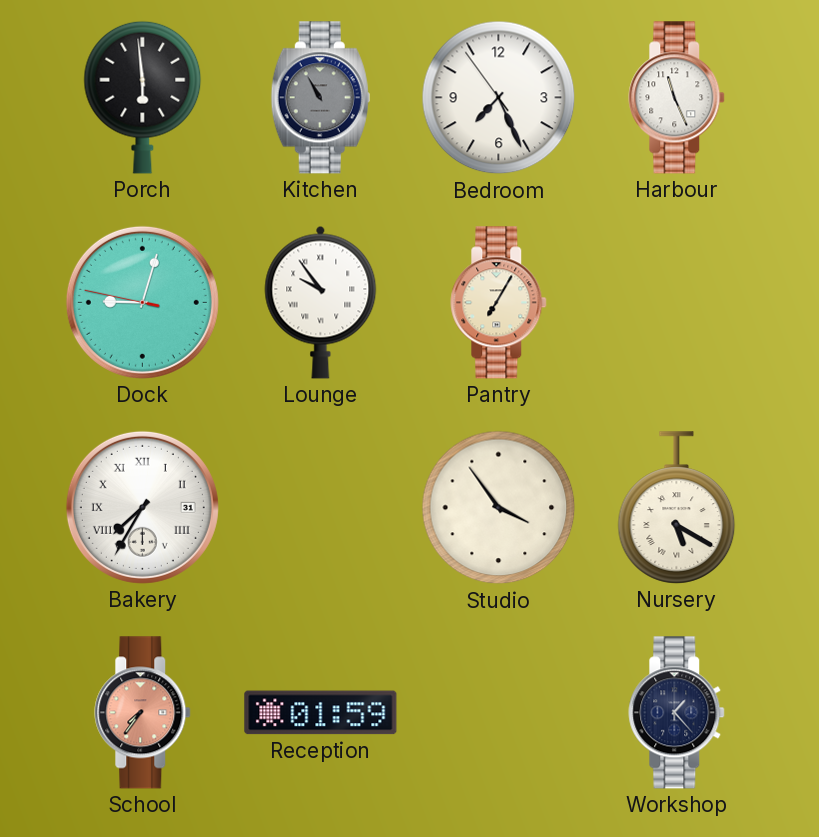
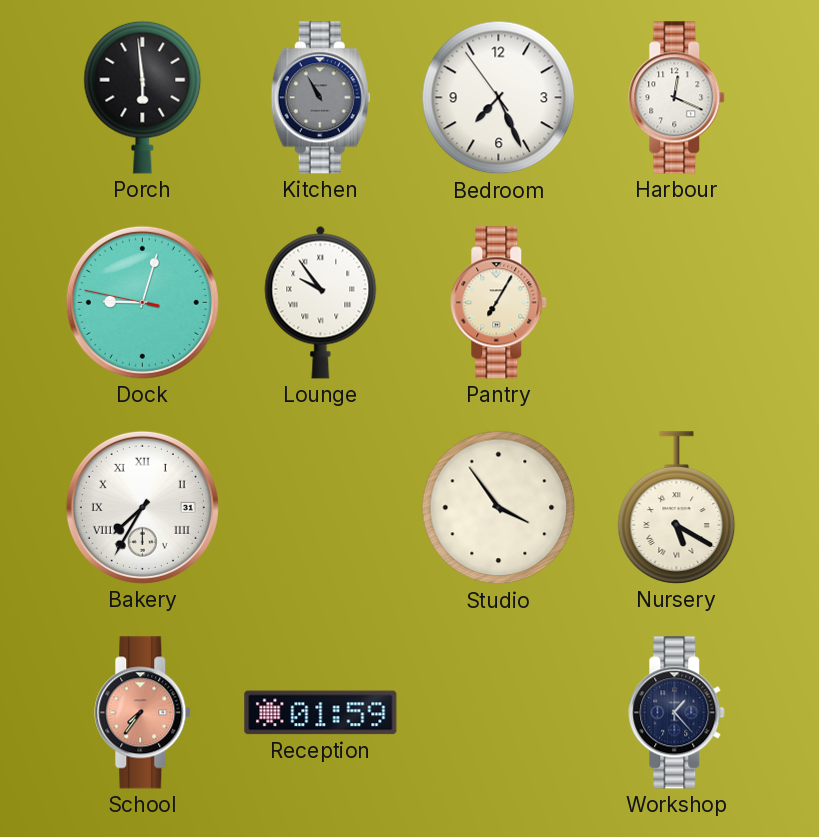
Harbour: 11:26 -> 12:19 (677, 98)
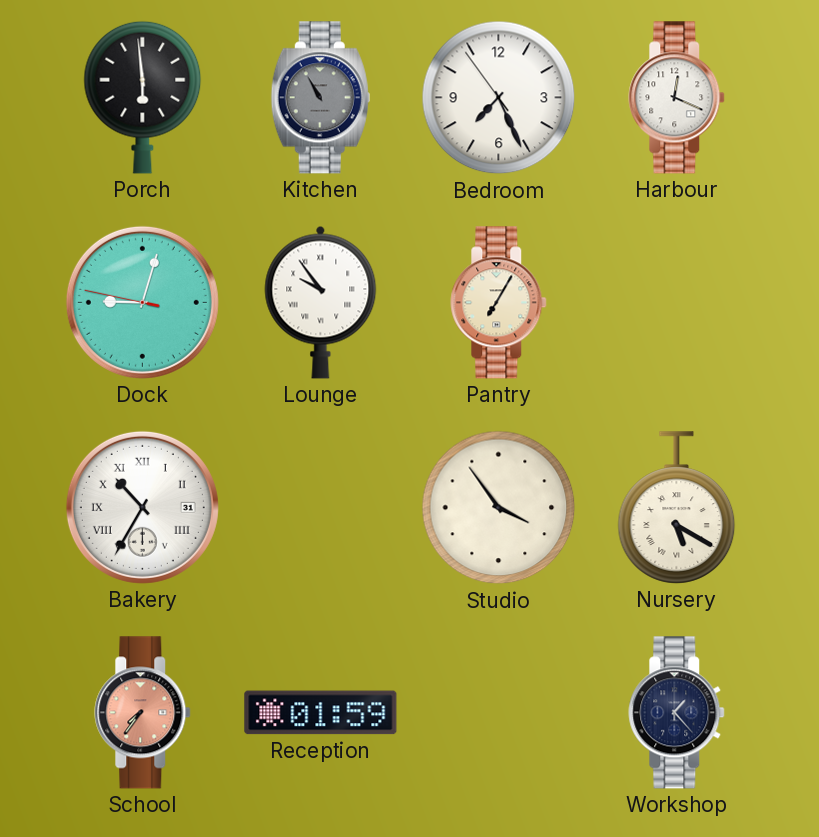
Bakery: 7:35 -> 10:35 (142, 507)
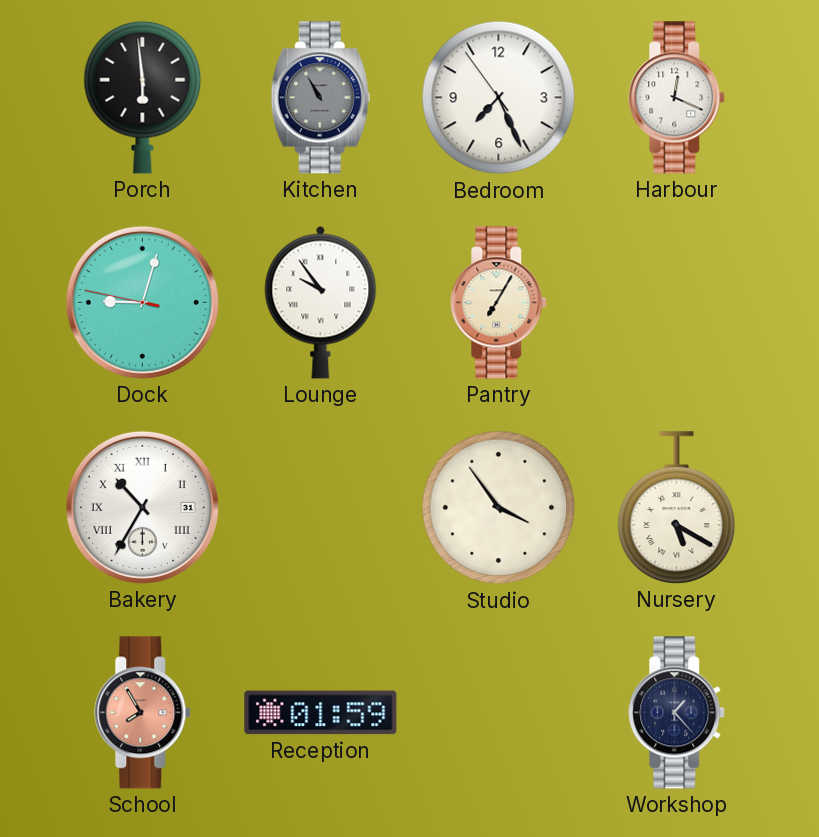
School: 7:36 -> 7:55 (143, 713)
